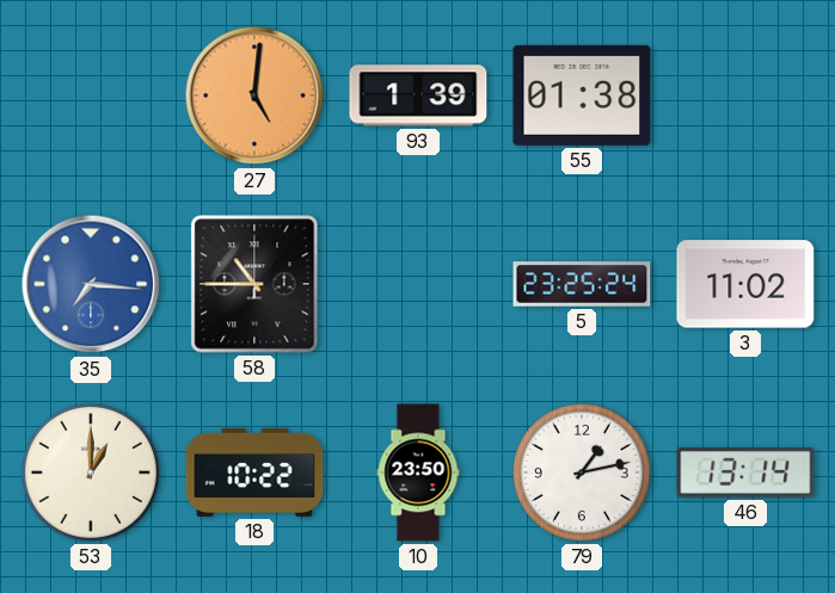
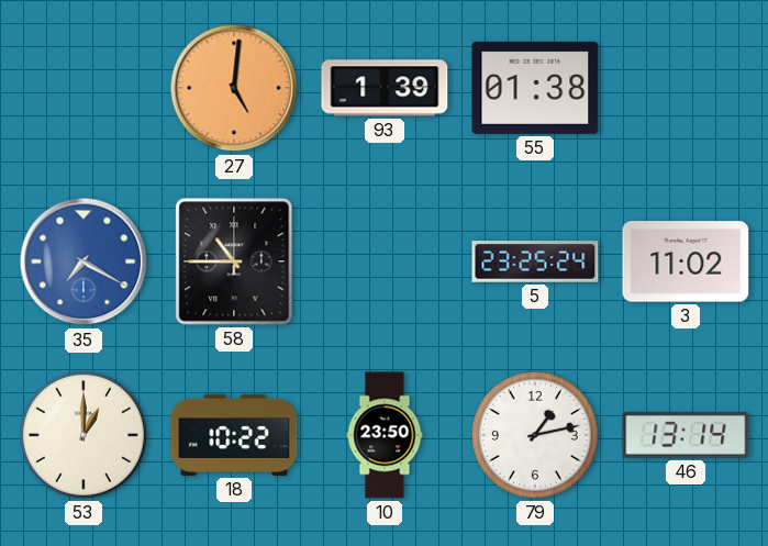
35: 7:16 -> 7:20 (84, 261)
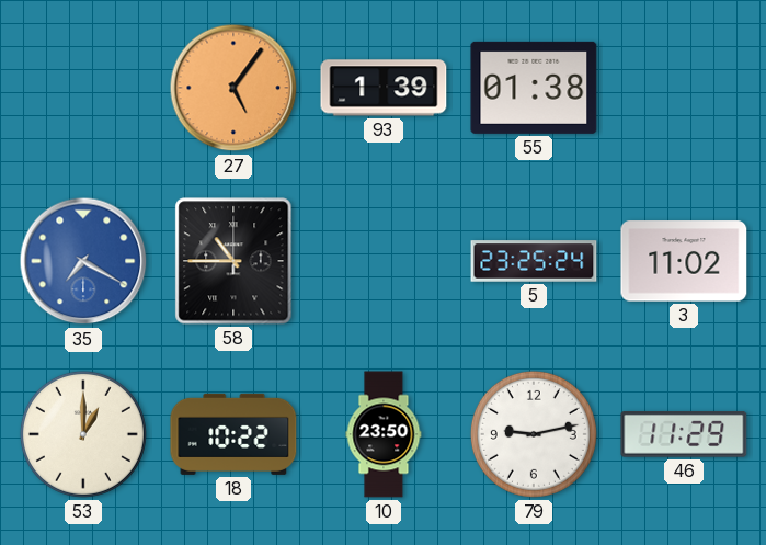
27: 5:01 -> 5:06 (233, 88)
79: 1:13 -> 9:13 (534, 434)
46: 13:14 -> 11:29 (684, 434)
